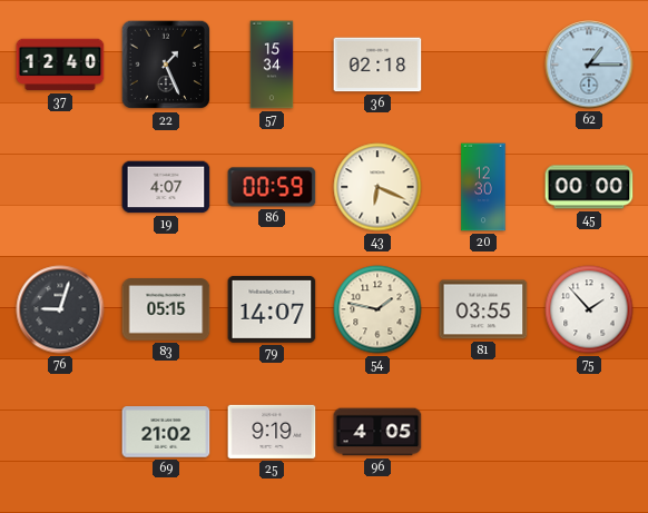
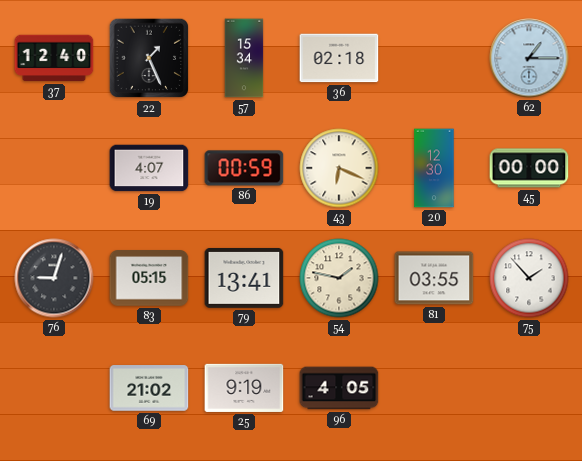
79: 14:07 -> 13:41 (244, 278)
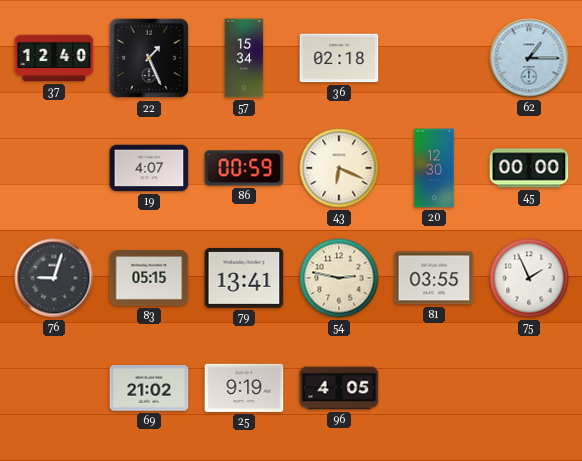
54: 1:47 -> 2:47 (339, 278)
75: 1:53 -> 1:56 (529, 278)
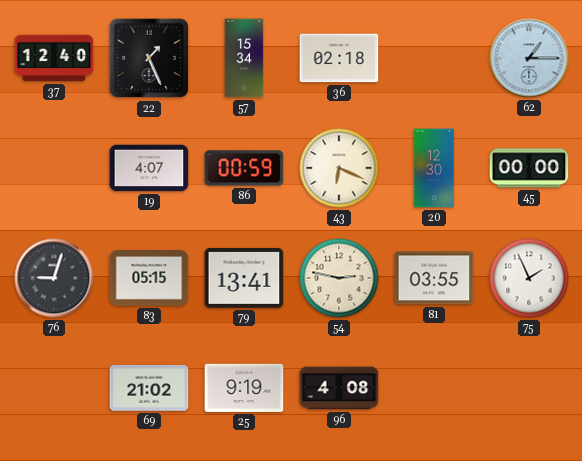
96: 4:05 -> 4:08 (339, 388)
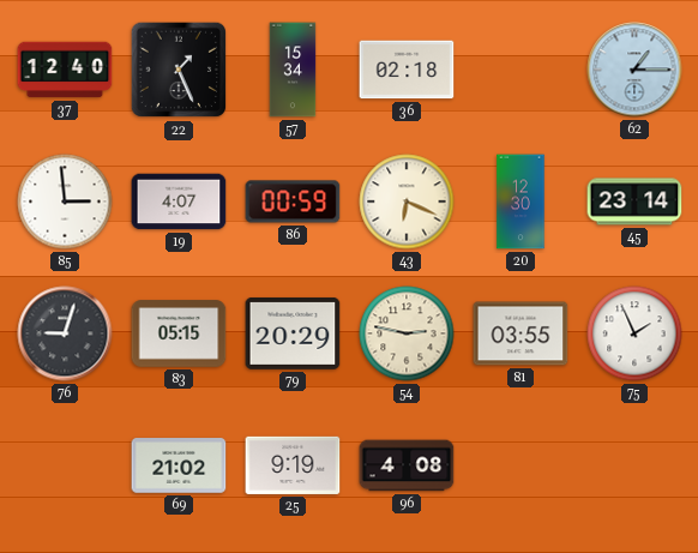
85: none -> 2:59 (65, 202)
45: 00:00 -> 23:14 (634, 202)
79: 13:41 -> 20:29 (293, 333)
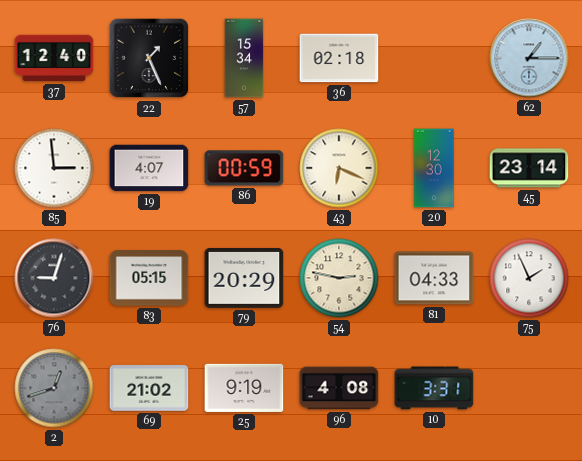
81: 03:55 -> 04:33 (434, 278)
2: none -> 12:42 (54, 388)
10: none -> 3:31 (434, 388)
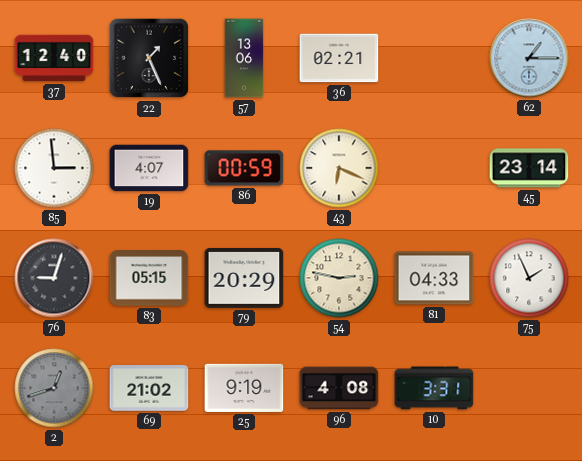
57: 15:34 -> 13:06 (244, 58)
36: 02:18 -> 02:21 (339, 58)
20: 12:30 -> none (434, 168)
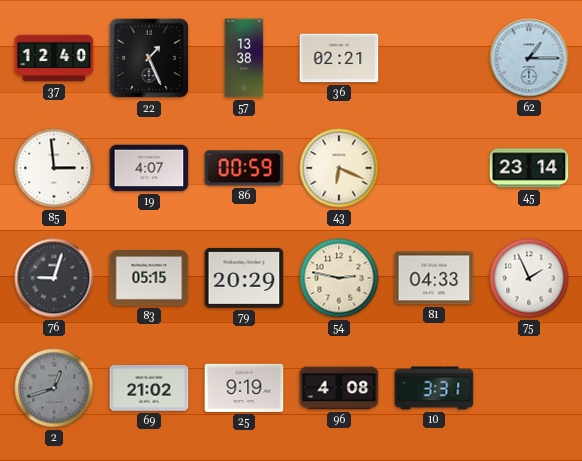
57: 13:06 -> 13:38 (244, 58)
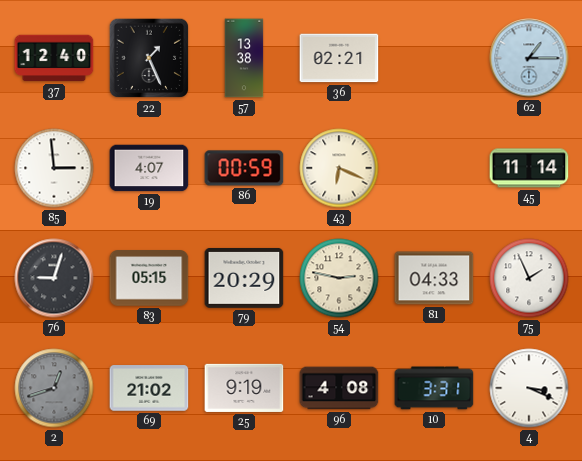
45: 23:14 -> 11:14 (529, 168)
4: none -> 3:19 (529, 388)
